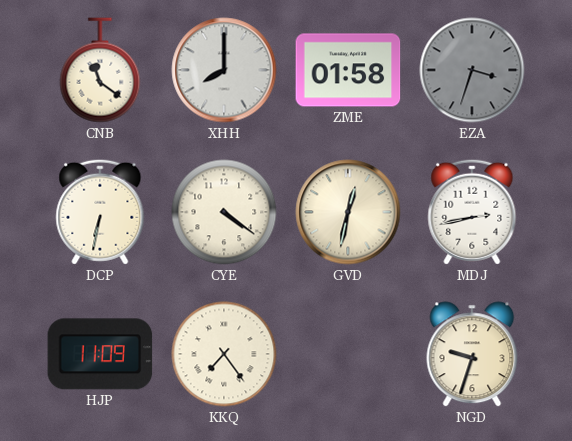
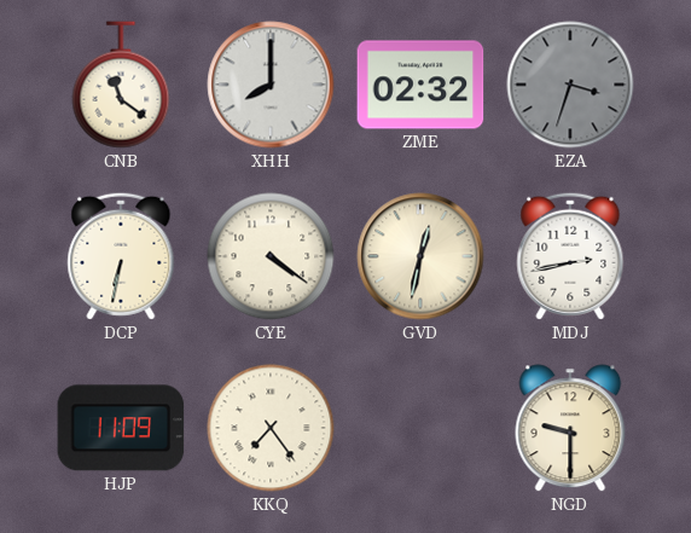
ZME: 01:58 -> 02:32 (420, 85)
NGD: 9:33 -> 9:30 (570, 428)
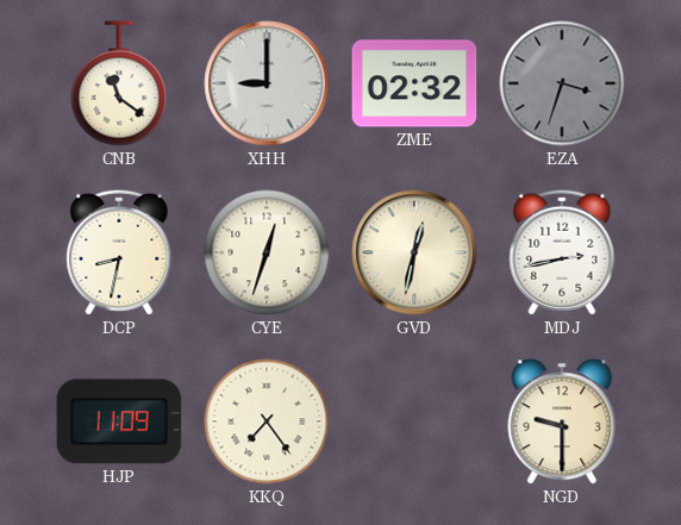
XHH: 8:00 -> 9:00 (267, 83)
DCP: 6:32 -> 8:32 (119, 252)
CYE: 4:21 -> 12:33 (267, 252)
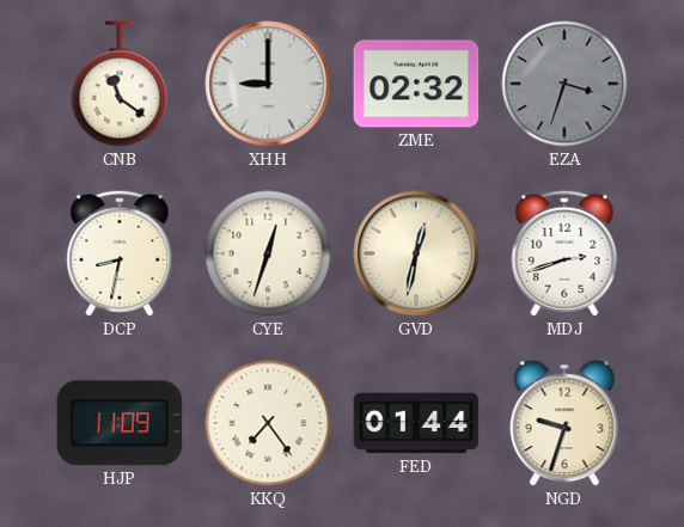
MDJ: 2:43 -> 2:42 (564, 253)
FED: none -> 01:44 (416, 423)
NGD: 9:30 -> 9:33 (564, 423)
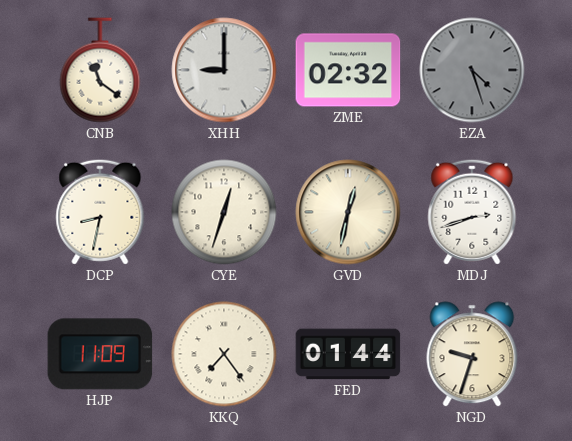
EZA: 3:33 -> 4:27 (472, 70)
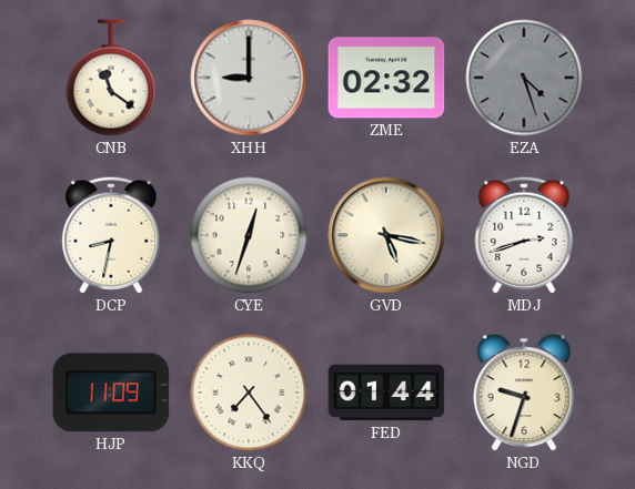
GVD: 12:32 -> 5:17 (386, 235)
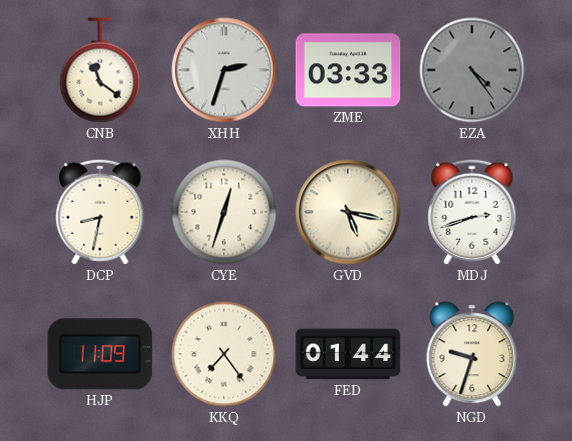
XHH: 9:00 -> 2:33 (224, 70)
ZME: 02:32 -> 03:33 (348, 70)
EZA: 4:27 -> 4:24 (472, 70)
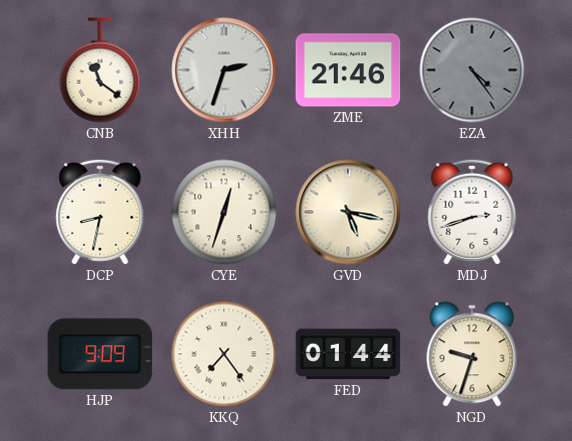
ZME: 03:33 -> 21:46 (348, 70)
HJP: 11:09 -> 9:09 (100, 354)
